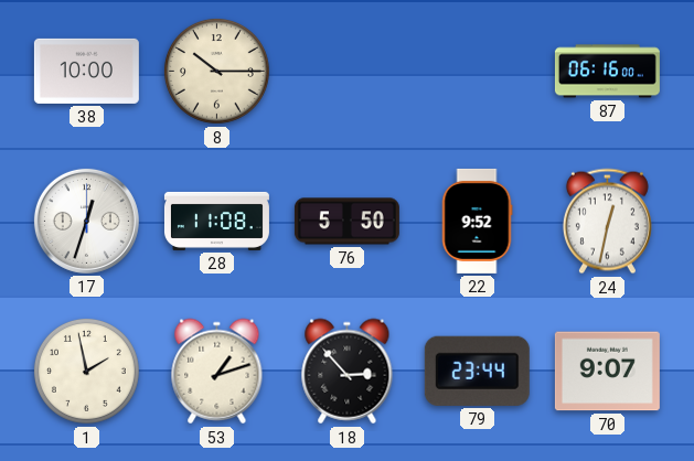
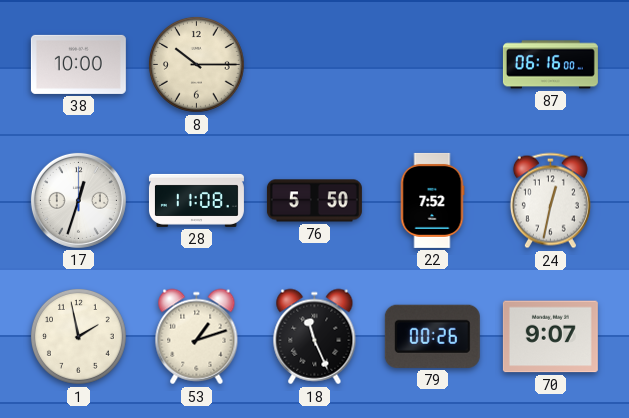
22: 9:52 -> 7:52 (432, 200)
18: 2:53 -> 11:26 (315, 337)
79: 23:44 -> 00:26 (432, 336)
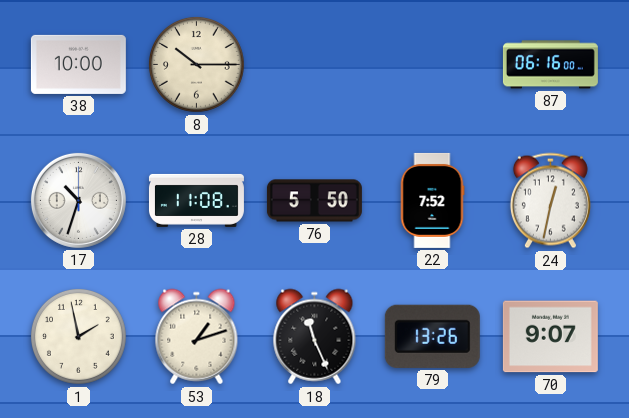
17: 12:33 -> 10:33 (78, 200)
79: 00:26 -> 13:26 (432, 336)
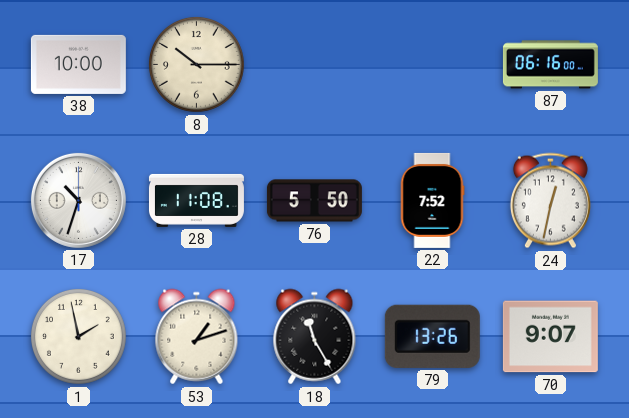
18: 11:26 -> 11:25 (315, 337)
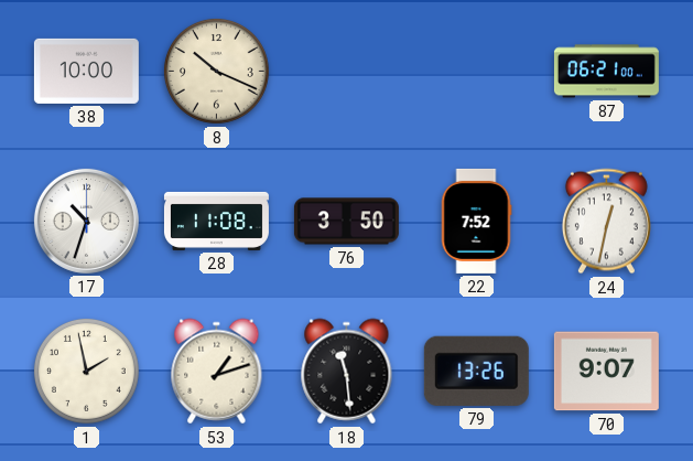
8: 10:15 -> 10:19 (216, 71)
87: 06:16 -> 06:21 (606, 72)
76: 5:50 -> 3:50 (346, 222)
18: 11:25 -> 11:29 (347, 372)
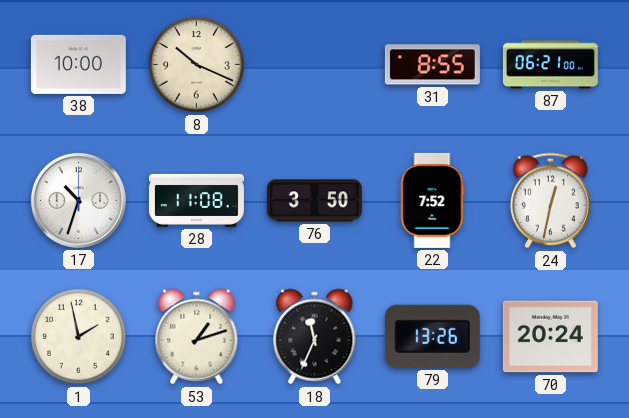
31: none -> 8:55 (432, 65)
18: 11:29 -> 11:34 (315, 337)
70: 9:07 -> 20:24 (550, 337)
